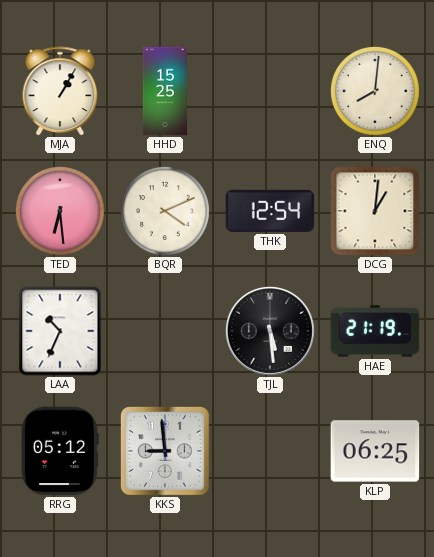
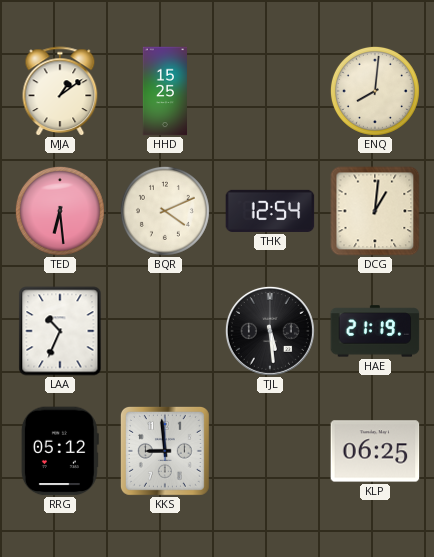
MJA: 1:05 -> 1:09 (60, 91)
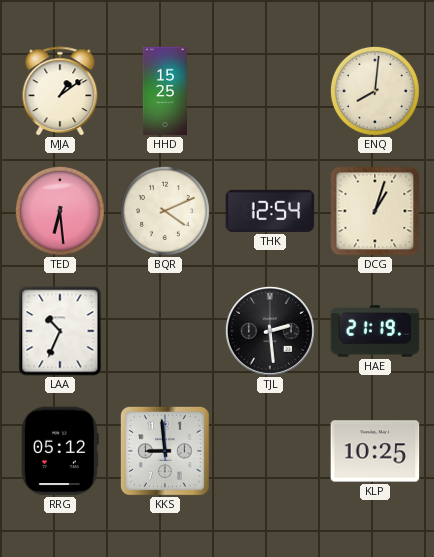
DCG: 1:01 -> 1:03 (375, 211)
TJL: 5:29 -> 2:29 (270, 331)
KLP: 06:25 -> 10:25 (375, 451)
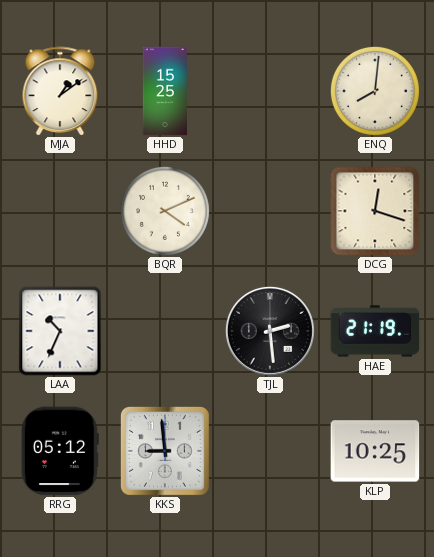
TED: 6:29 -> none (60, 211)
THK: 12:54 -> none (270, 211)
DCG: 1:03 -> 12:18 (375, 211)
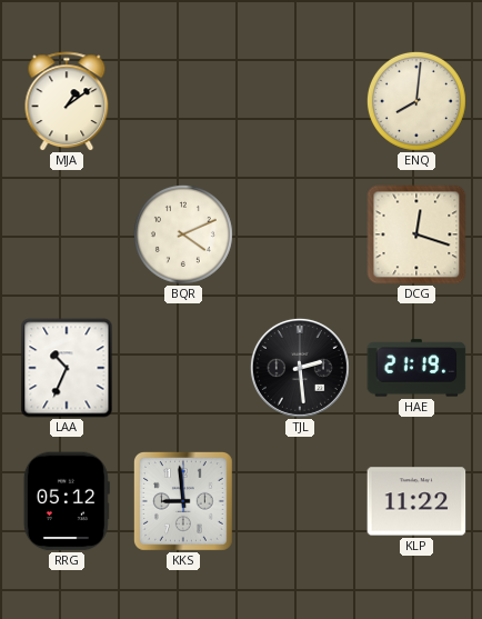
HHD: 15:25 -> none (164, 91)
KLP: 10:25 -> 11:22 (416, 501)
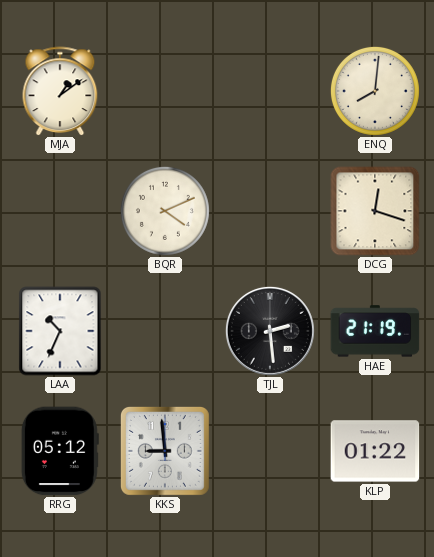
KLP: 11:22 -> 01:22 (375, 451)
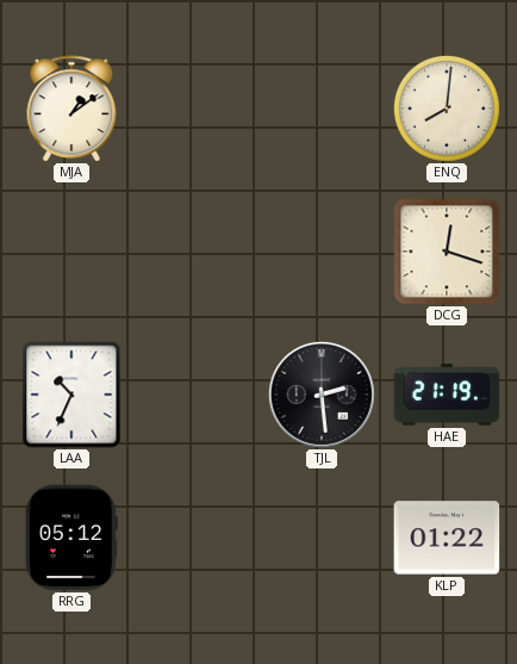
BQR: 4:11 -> none (165, 211)
KKS: 8:59 -> none (165, 451)
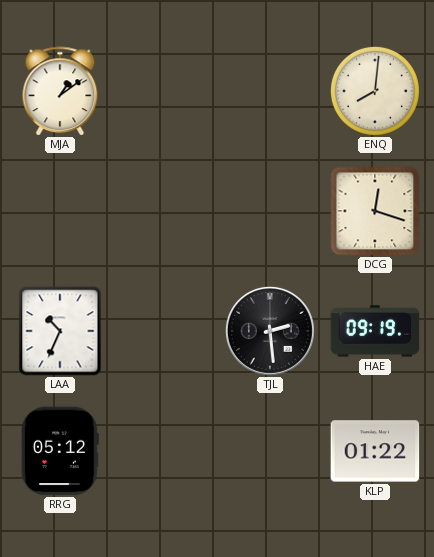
HAE: 21:19 -> 09:19 (375, 331)
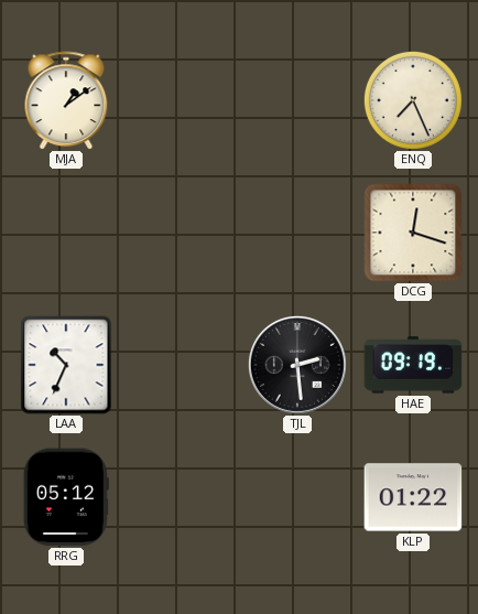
ENQ: 8:01 -> 7:26 (413, 100)
